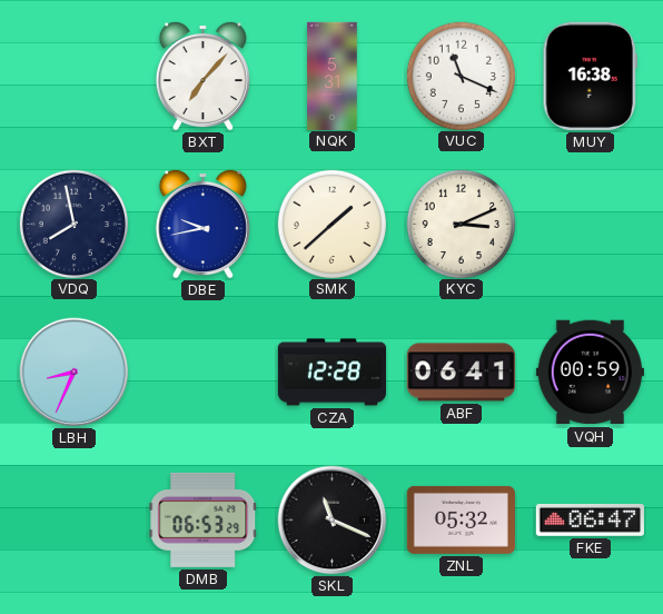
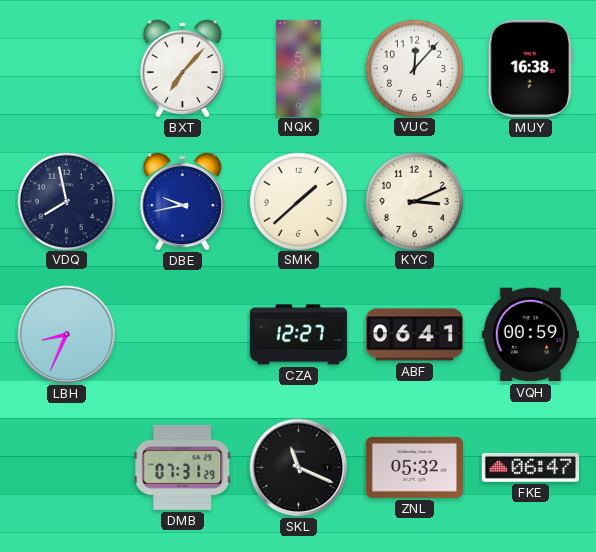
VUC: 11:19 -> 12:07 (414, 68)
CZA: 12:28 -> 12:27 (298, 335)
DMB: 06:53 -> 07:31 (183, 467)
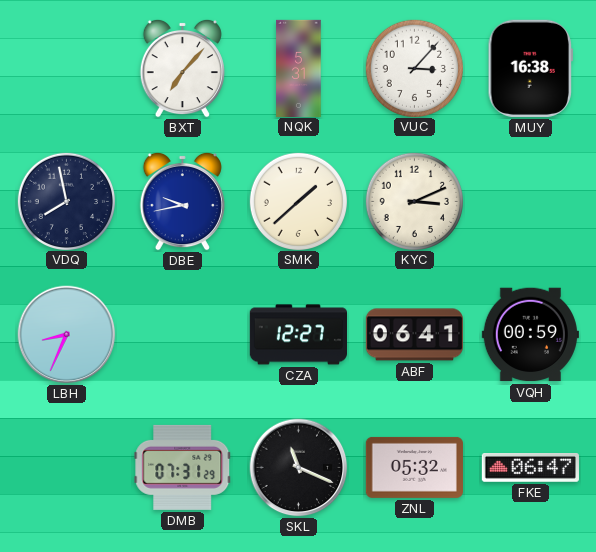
VUC: 12:07 -> 3:07 (414, 68)
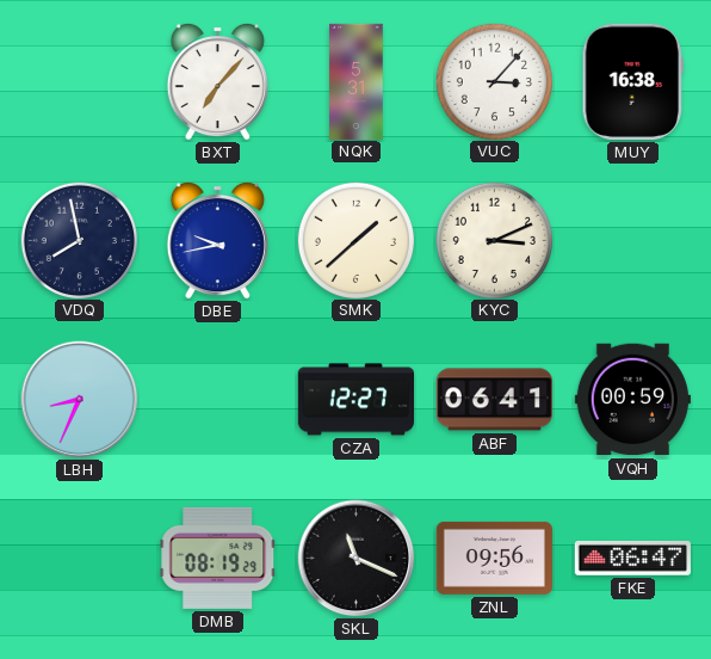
DMB: 07:31 -> 08:19 (218, 558)
ZNL: 05:32 -> 09:56 (494, 558)
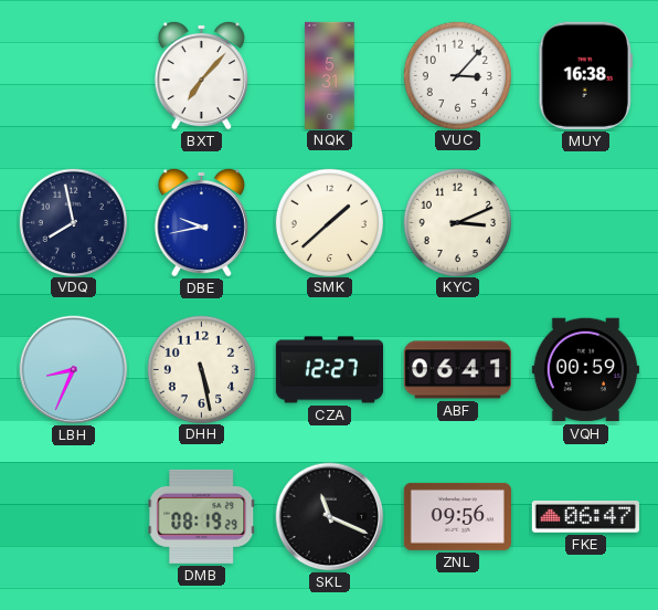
DHH: none -> 5:28 (201, 369)
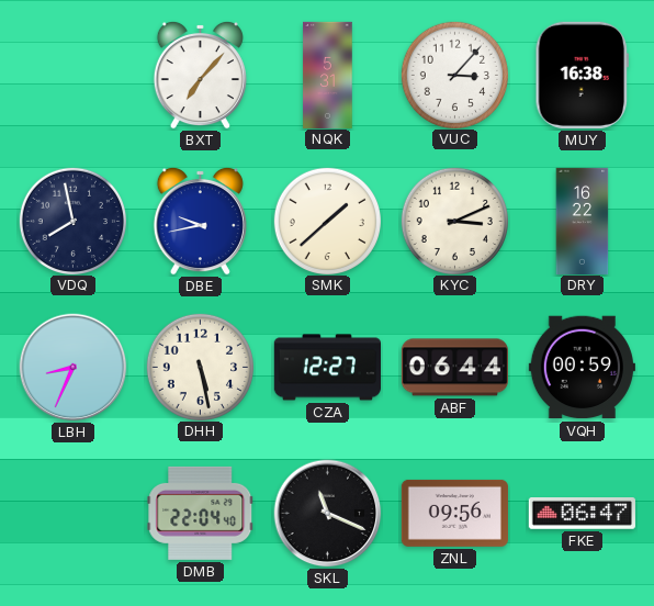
DRY: none -> 16:22 (583, 221)
ABF: 06:41 -> 06:44 (454, 368)
DMB: 08:19 -> 22:04 (201, 513)
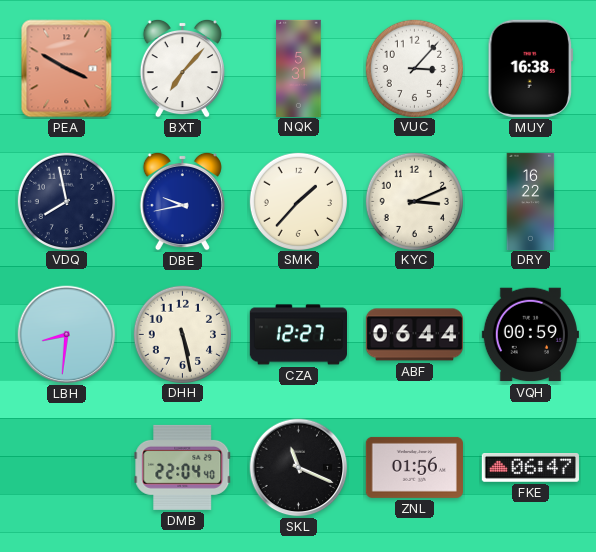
PEA: none -> 3:50 (67, 69)
SMK: 1:38 -> 1:37 (298, 201)
LBH: 8:34 -> 8:31 (67, 335)
ZNL: 09:56 -> 01:56 (414, 467)
